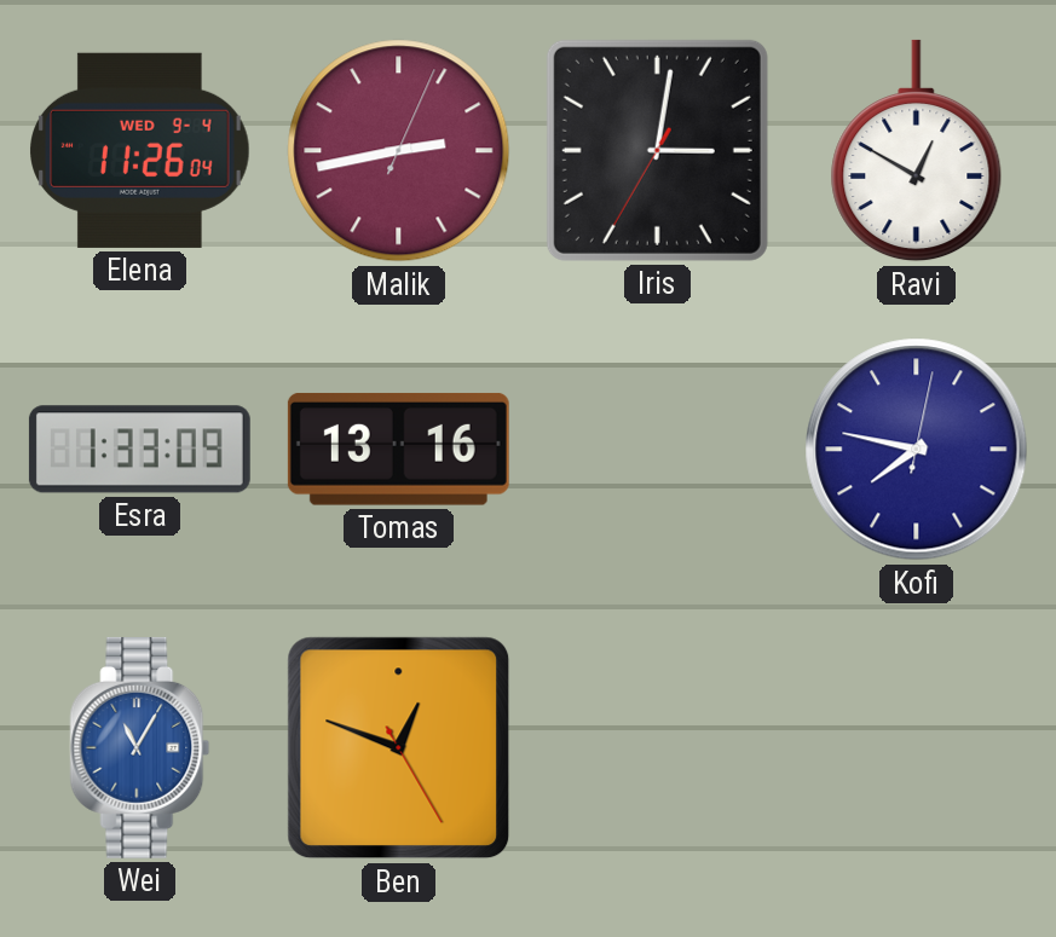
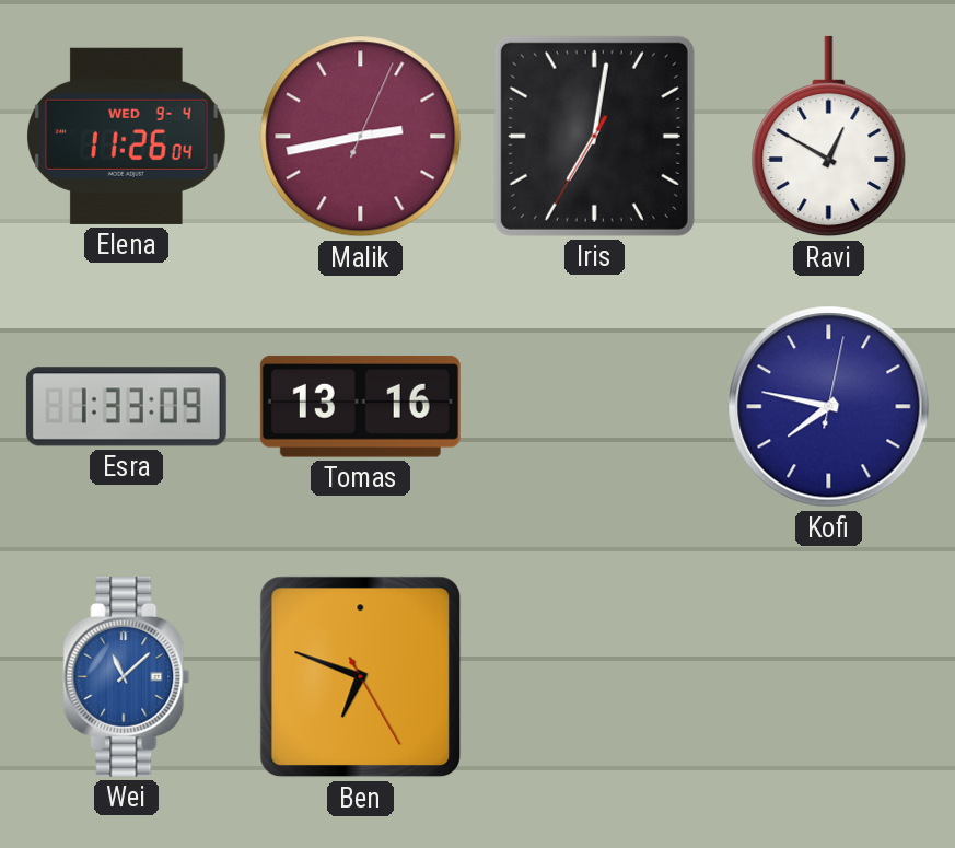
Iris: 3:01 -> 7:01 (594, 136)
Wei: 11:05 -> 11:08 (127, 676)
Ben: 12:48 -> 6:48 (361, 677)
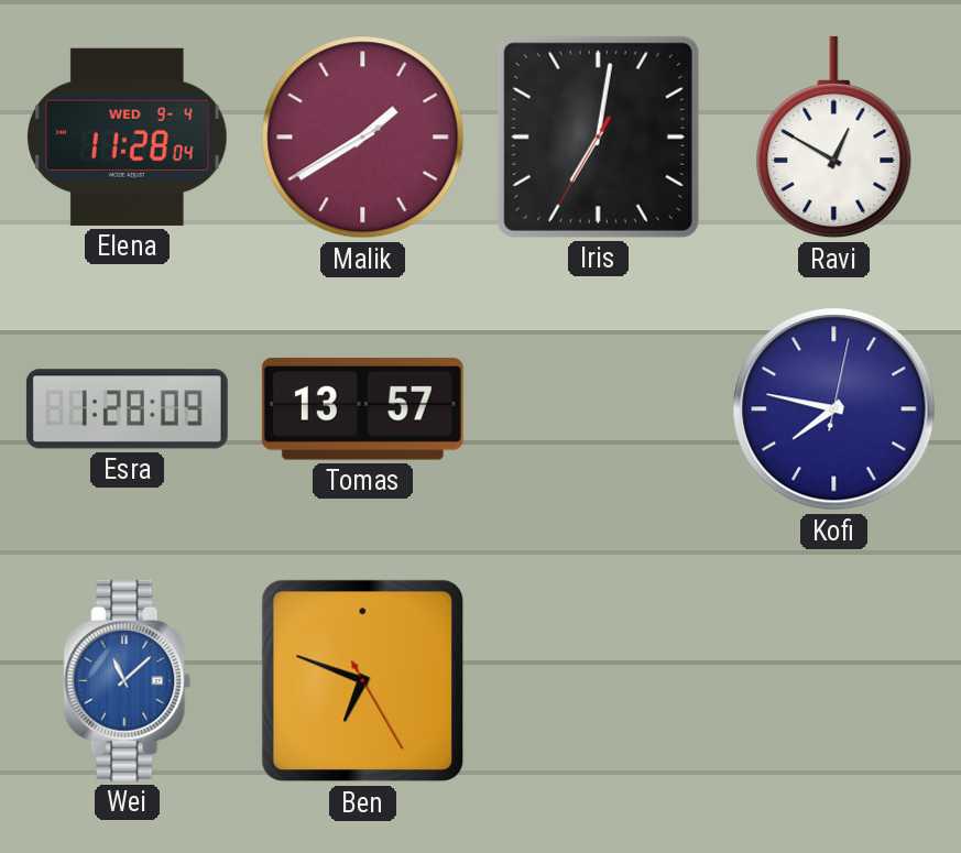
Elena: 11:26 -> 11:28 (128, 136)
Malik: 2:43 -> 1:39 (363, 138)
Esra: 1:33 -> 1:28 (127, 409)
Tomas: 13:16 -> 13:57 (362, 408)
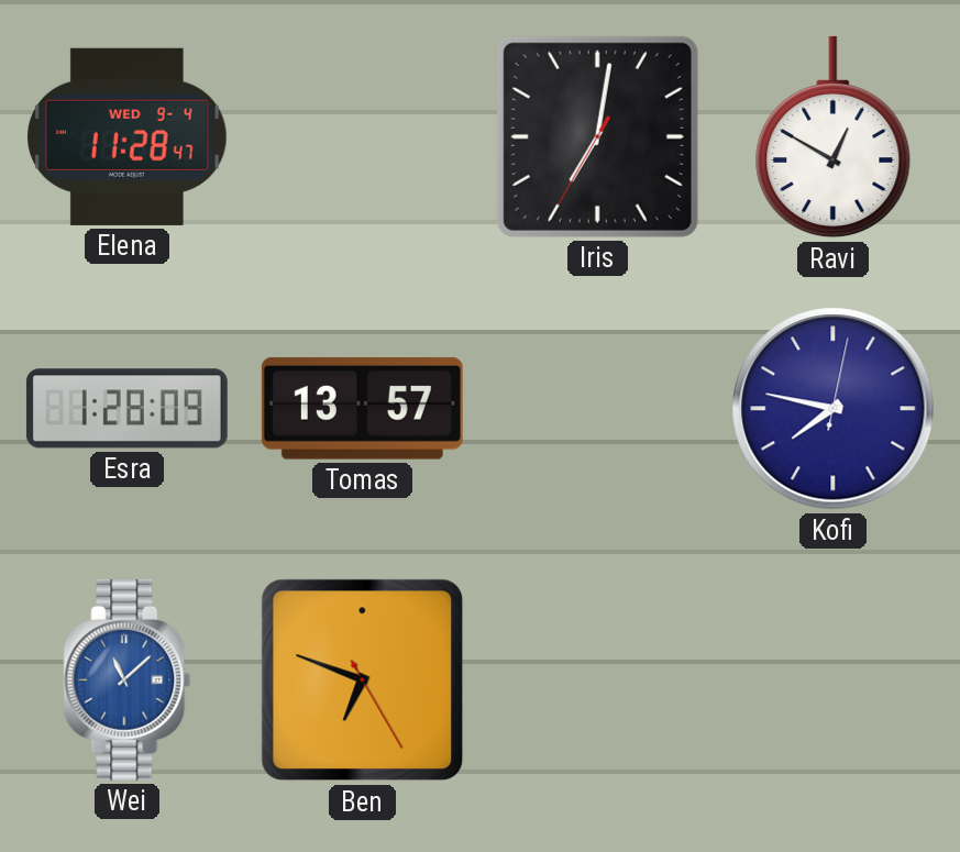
Elena: 11:28:04 -> 11:28:47 (128, 136)
Malik: 1:39 -> none (363, 138)
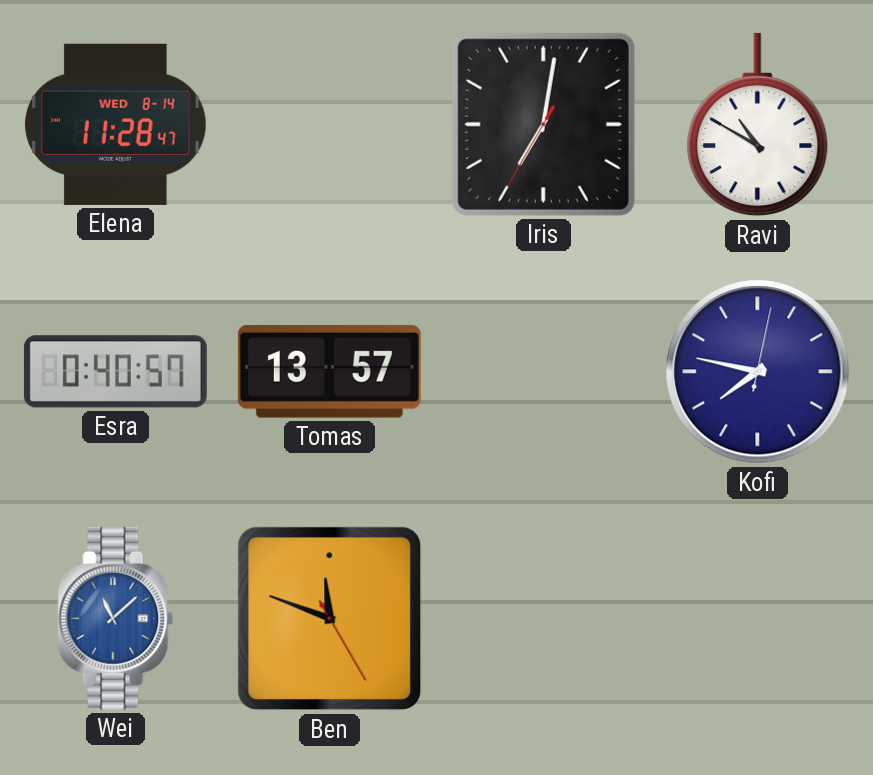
Elena date: WED 9-4 -> WED 8-14 (116, 124)
Ravi: 12:50 -> 10:50 (758, 125)
Esra: 1:28 -> 0:40 (115, 372)
Ben: 6:48 -> 11:48 (330, 619)
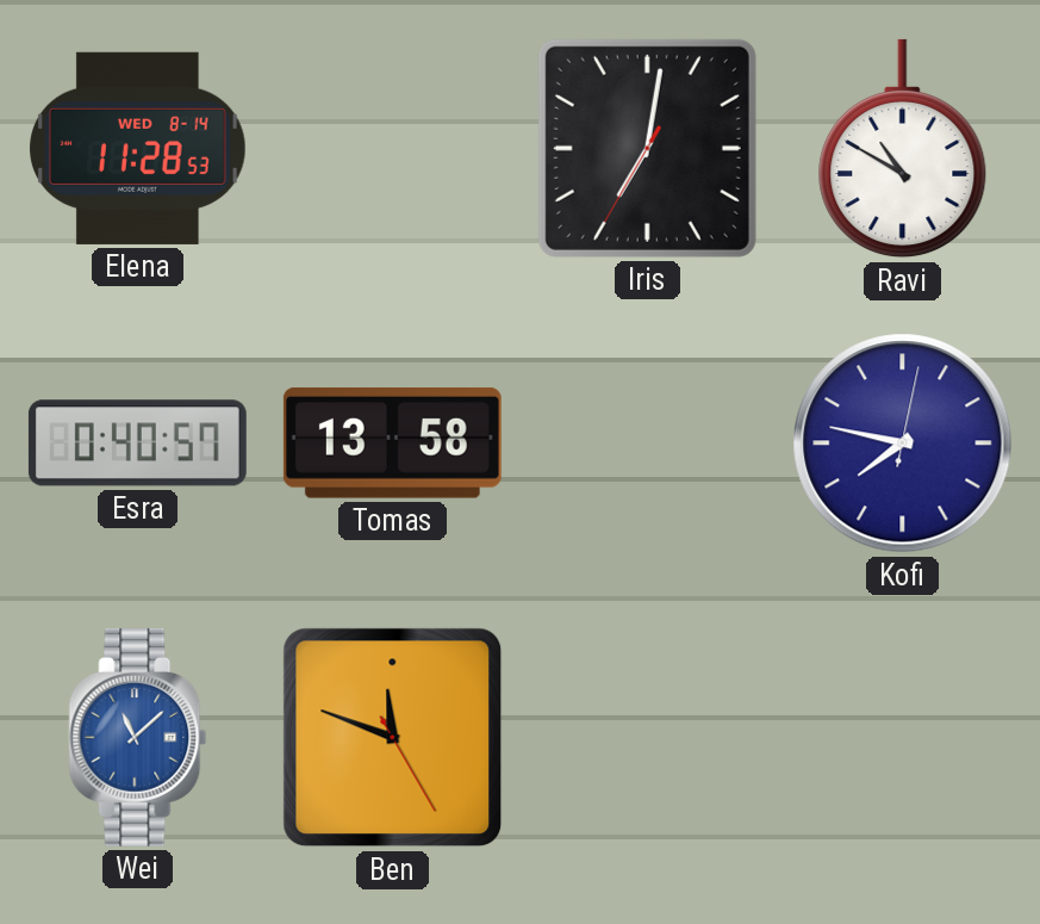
Elena: 11:28:47 -> 11:28:53 (138, 148)
Tomas: 13:57 -> 13:58 (392, 442)
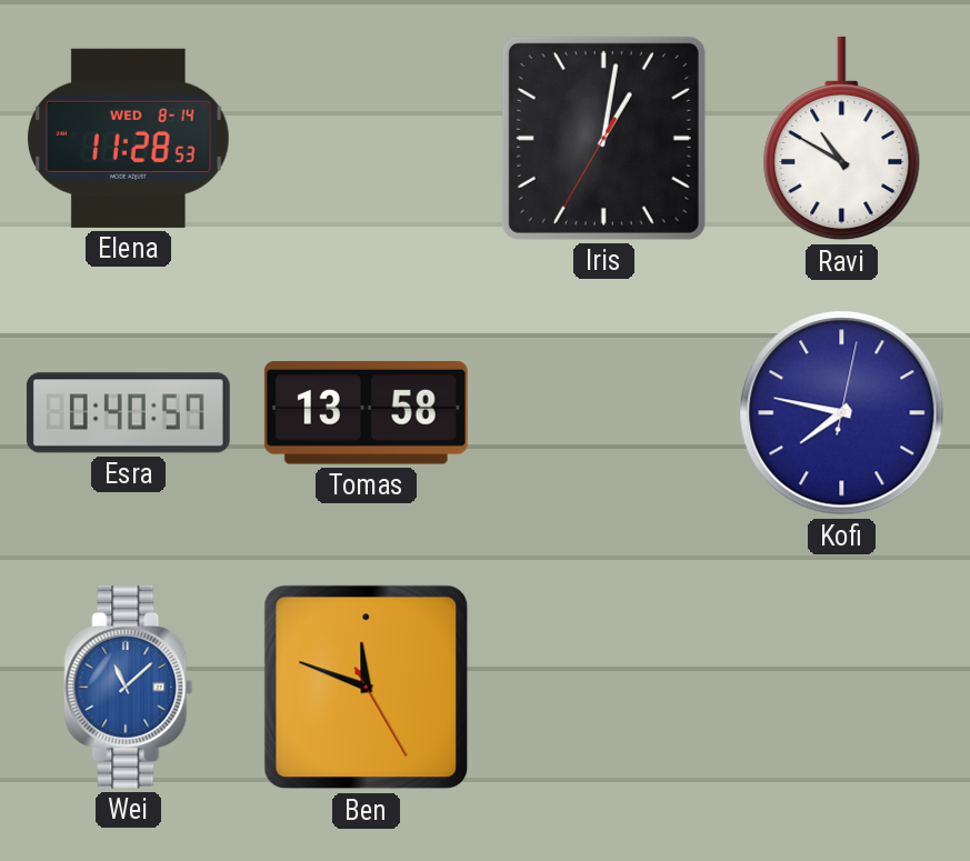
Iris: 7:01 -> 1:01 (603, 138)
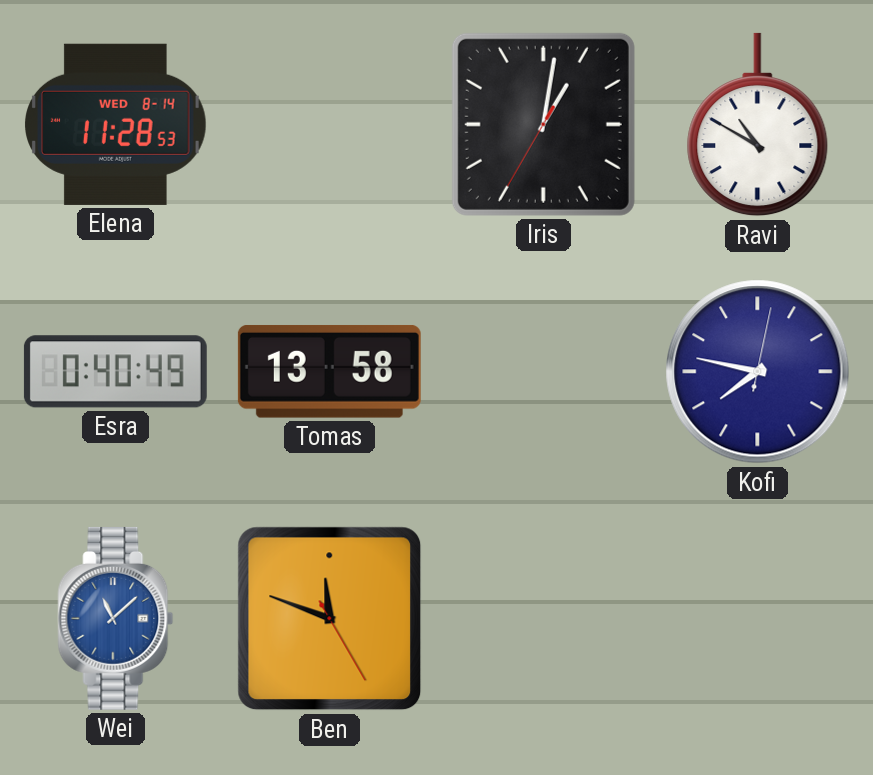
Esra: 0:40:57 -> 0:40:49 (115, 372)
